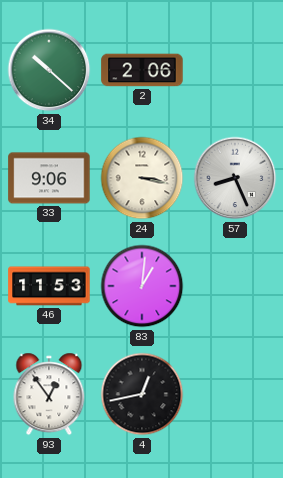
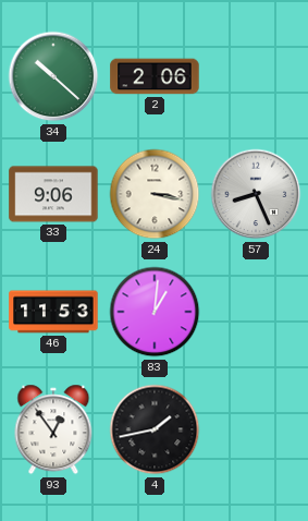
4: 12:43 -> 1:43 (155, 429)
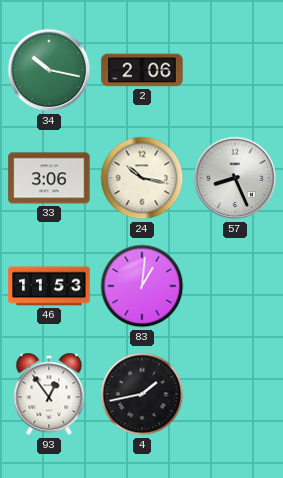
34: 10:22 -> 10:17 (49, 70)
33: 9:06 -> 3:06 (49, 178)
24: 3:17 -> 10:17 (142, 178)
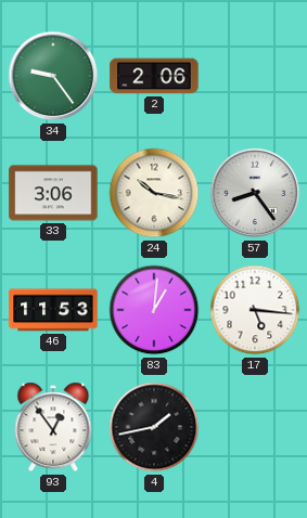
34: 10:17 -> 9:24 (53, 76)
57: 8:26 -> 8:24 (255, 193)
17: none -> 5:16 (255, 310)
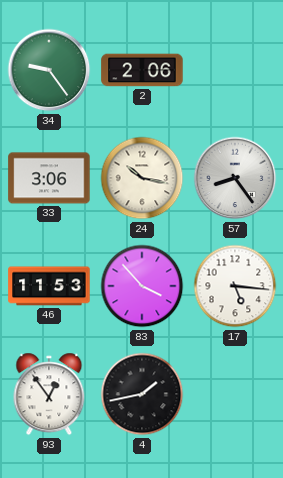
83: 1:01 -> 3:53 (142, 286)
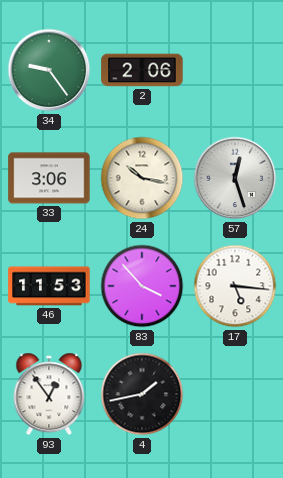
57: 8:24 -> 12:27 (235, 178)
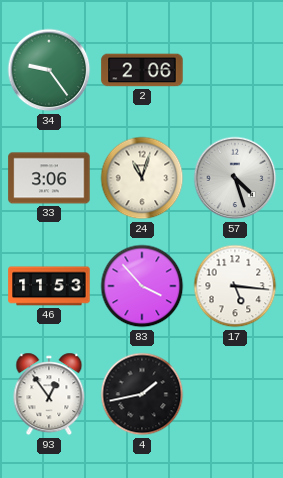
24: 10:17 -> 11:03 (142, 178)
57: 12:27 -> 4:27 (235, 178)
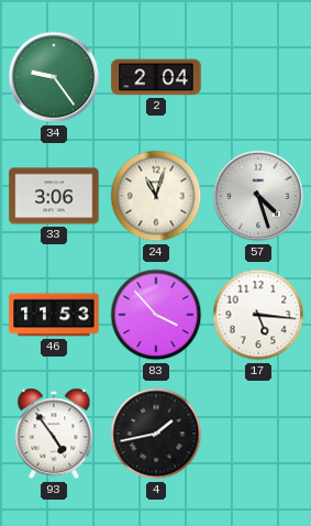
2: 2:06 -> 2:04 (156, 77)
93: 12:54 -> 4:54 (54, 434)
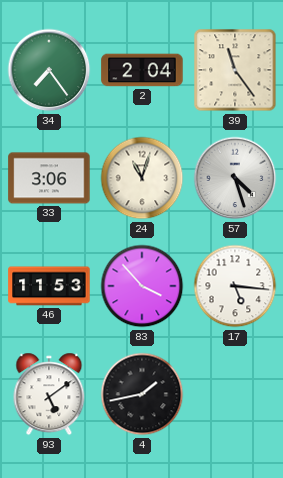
34: 9:24 -> 7:24 (49, 70)
39: none -> 11:24 (235, 70)
93: 4:54 -> 5:09 (49, 394)
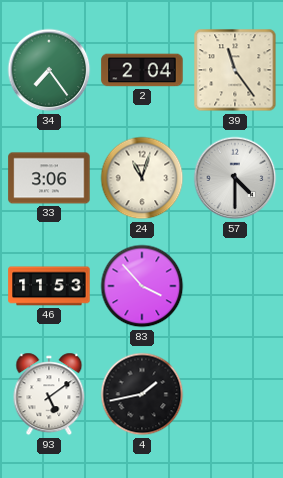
57: 4:27 -> 4:30 (235, 178)
17: 5:16 -> none (235, 286)
